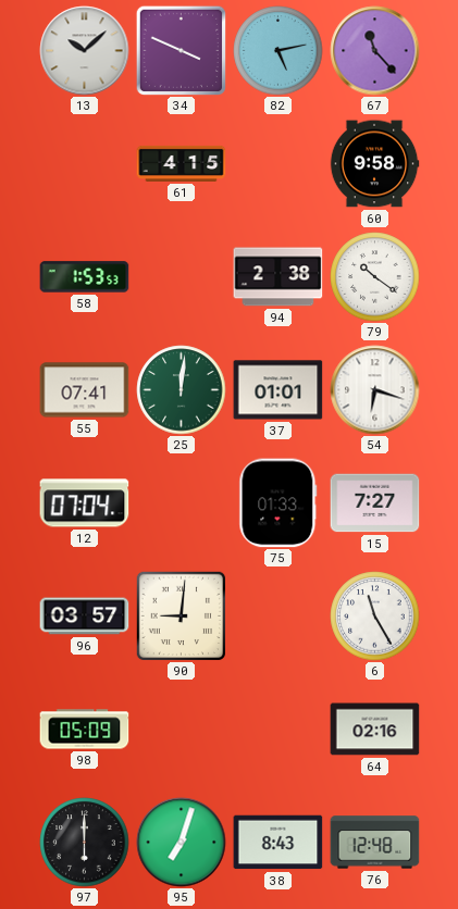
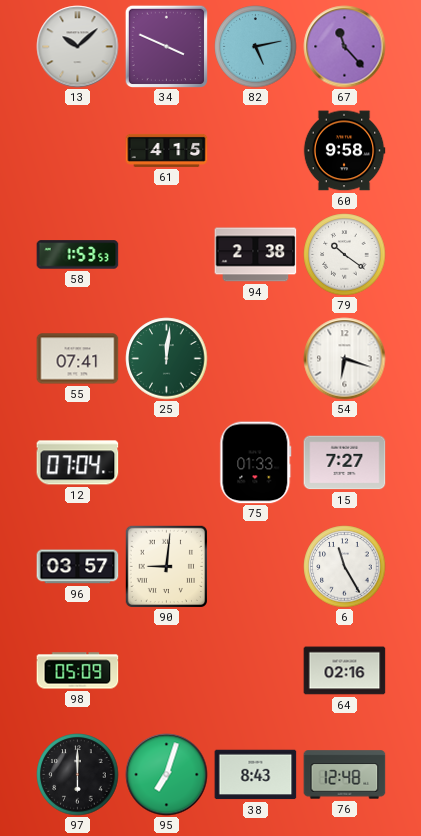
37: 01:01 -> none (278, 390)
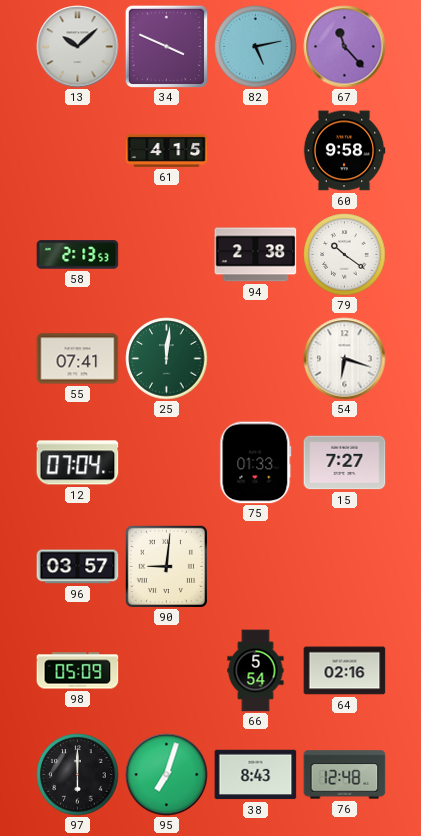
58: 1:53 -> 2:13 (78, 255)
6: 11:25 -> none (345, 567)
66: none -> 5:54 (256, 671)
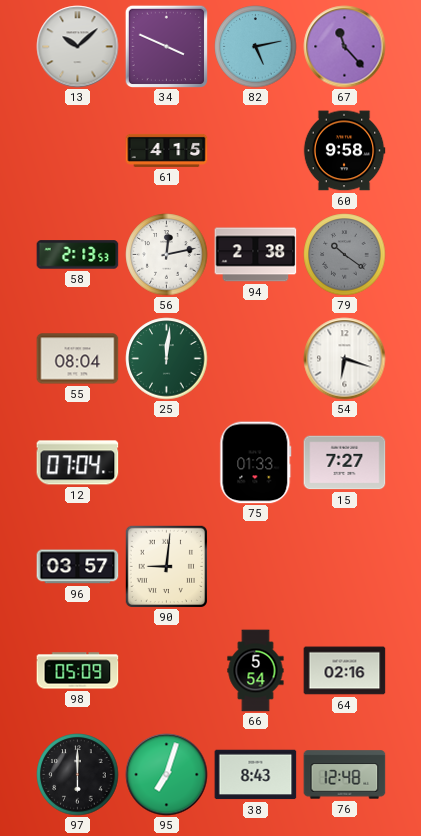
56: none -> 12:13 (167, 255)
79 dial: white -> grey (345, 255)
55: 07:41 -> 08:04 (78, 359)
